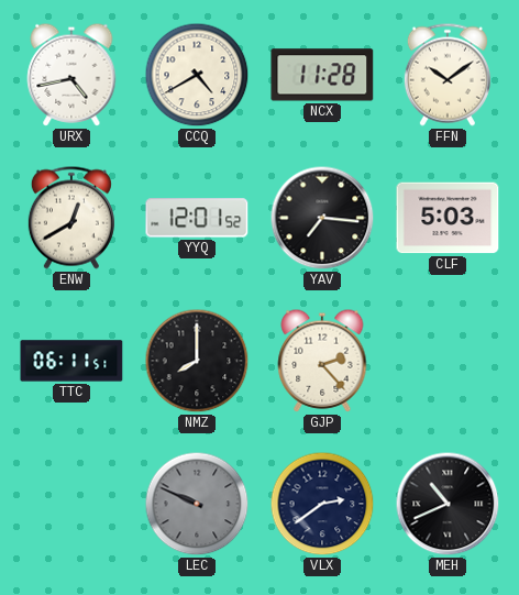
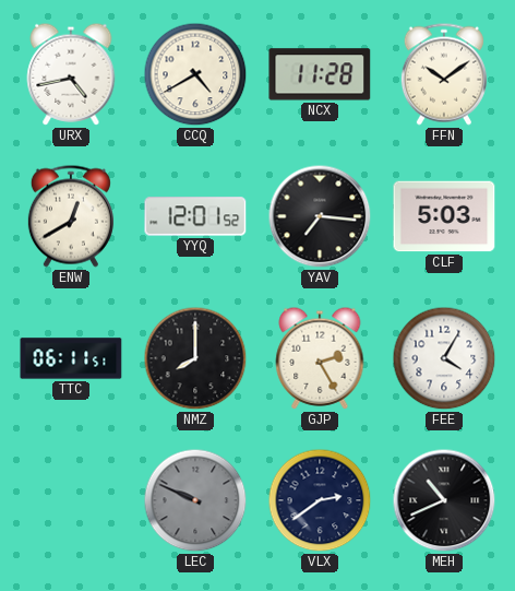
GJP: 2:23 -> 2:25 (320, 358)
FEE: none -> 4:05 (444, 358)
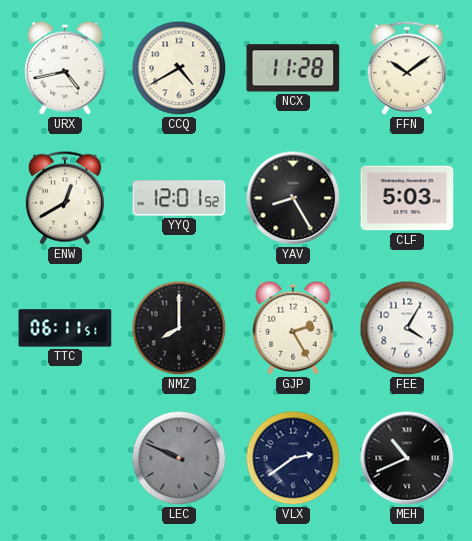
YAV: 7:16 -> 8:25 (293, 198)
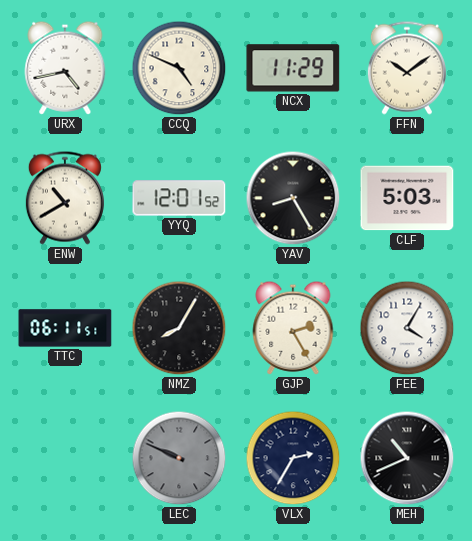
CCQ: 4:40 -> 4:49 (179, 68)
NCX: 11:28 -> 11:29 (293, 68)
ENW: 12:40 -> 10:40 (65, 198)
NMZ: 8:00 -> 8:05 (179, 328)
VLX: 2:39 -> 2:35 (293, 458)
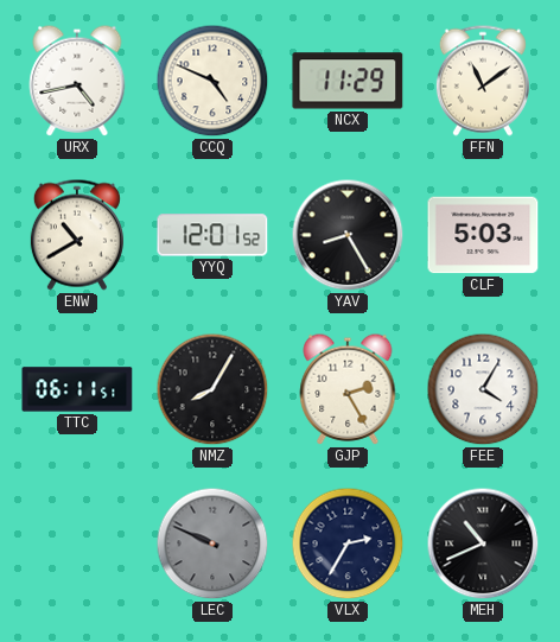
FFN: 10:09 -> 11:09 (483, 81)
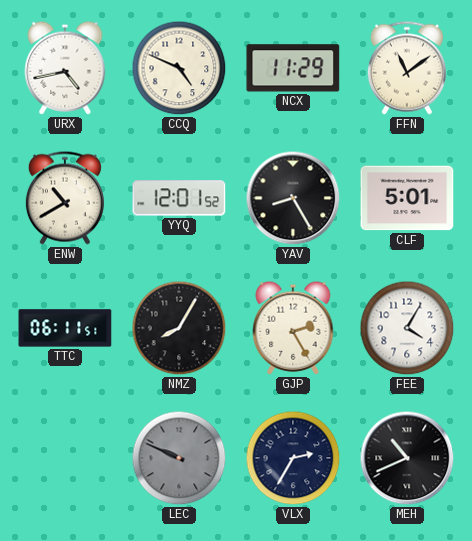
CLF: 5:03 -> 5:01 (407, 198)
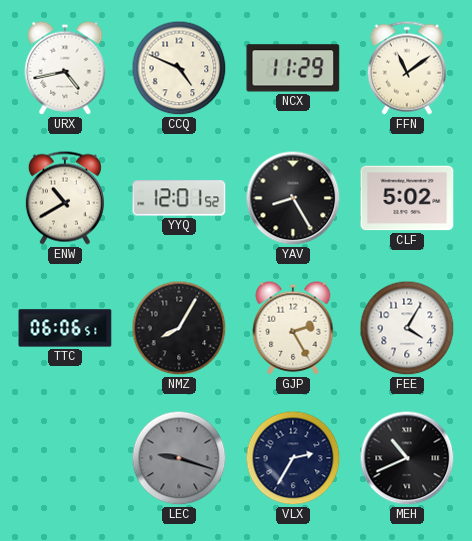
CLF: 5:01 -> 5:02 (407, 198)
TTC: 06:11 -> 06:06 (65, 328)
LEC: 9:49 -> 9:18 (179, 458)
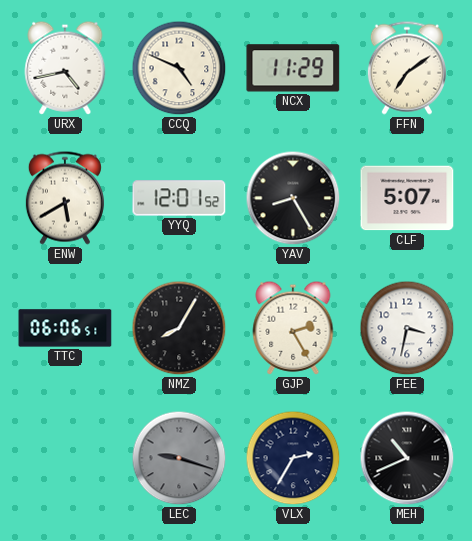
FFN: 11:09 -> 7:09 (407, 68)
ENW: 10:40 -> 5:40 (65, 198)
CLF: 5:02 -> 5:07 (407, 198)
FEE: 4:05 -> 3:32 (407, 328)
